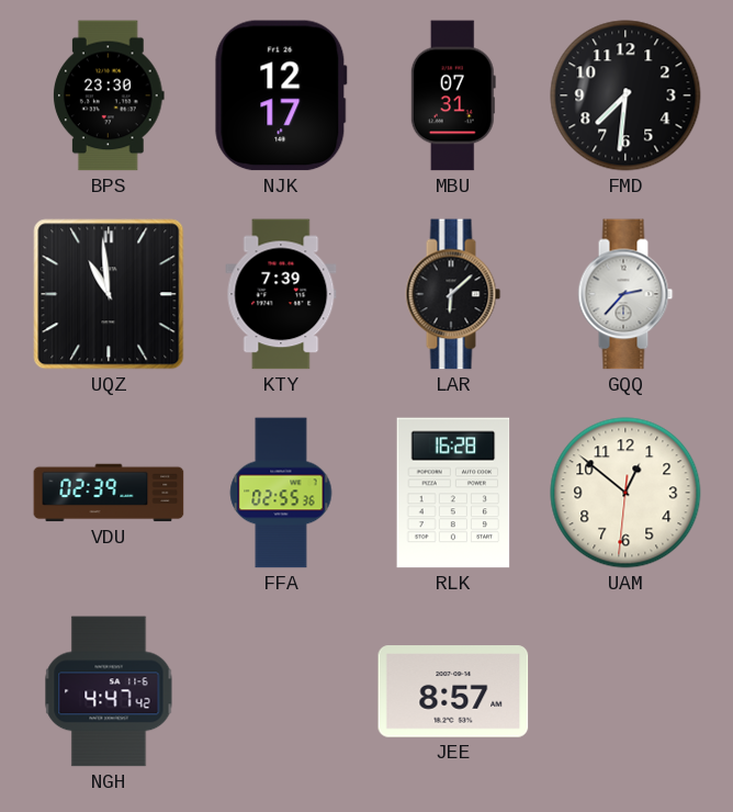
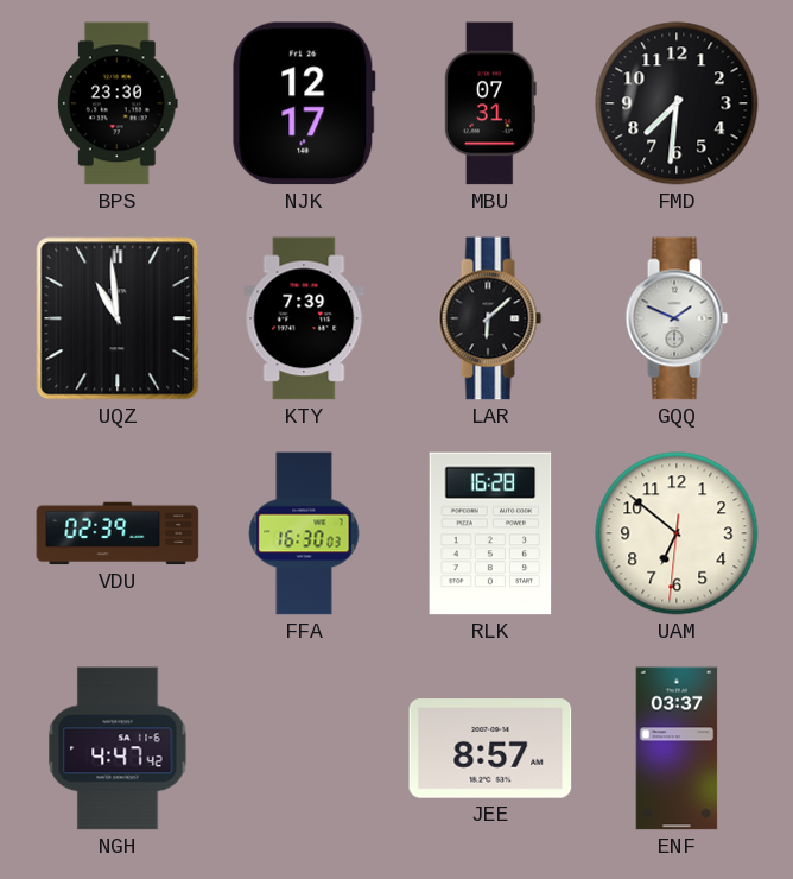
GQQ: 2:37 -> 1:49 (677, 318)
FFA: 02:55 -> 16:30 (304, 533)
UAM: 12:51 -> 6:51 (677, 533)
ENF: none -> 03:37 (677, 748)
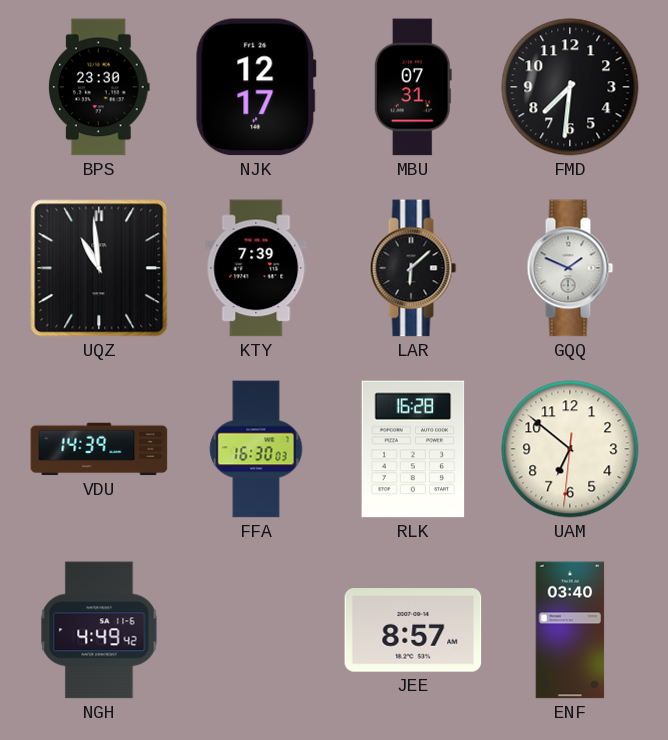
VDU: 02:39 -> 14:39 (99, 449)
NGH: 4:47 -> 4:49 (99, 630)
ENF: 03:37 -> 03:40 (570, 630)
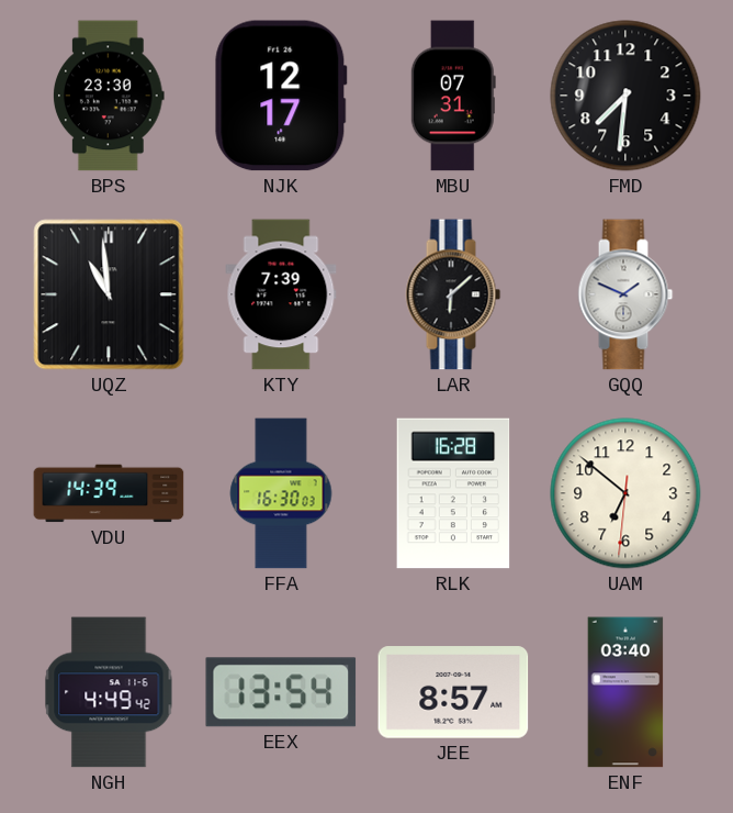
EEX: none -> 13:54 (281, 692)
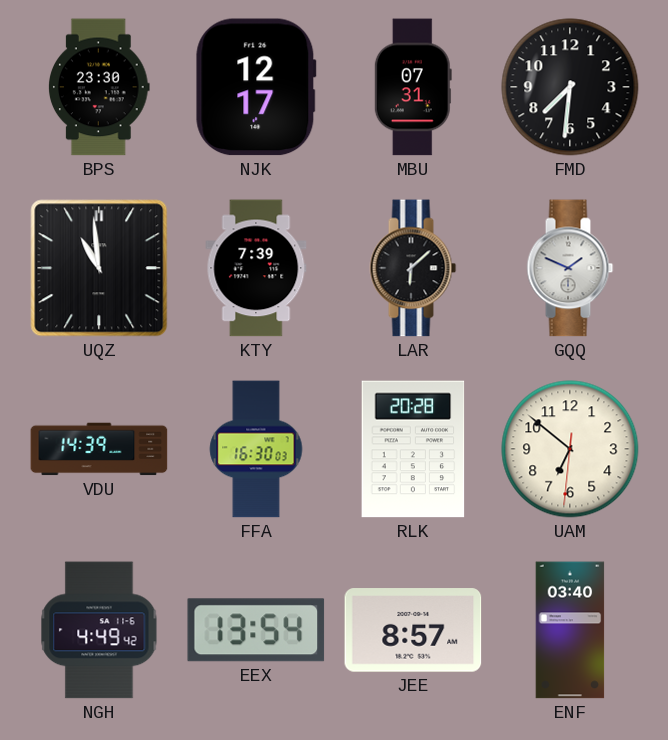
RLK: 16:28 -> 20:28 (413, 449)
